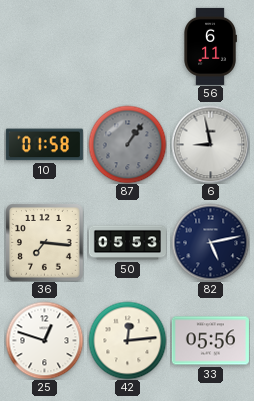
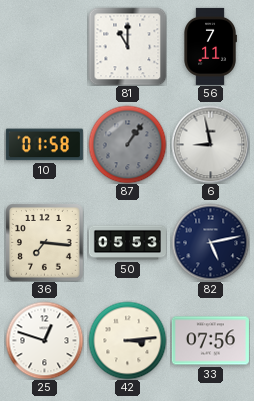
81: none -> 11:00 (127, 46)
56: 6:11 -> 7:11 (210, 46)
42: 12:14 -> 3:14 (127, 340)
33: 05:56 -> 07:56 (210, 341)
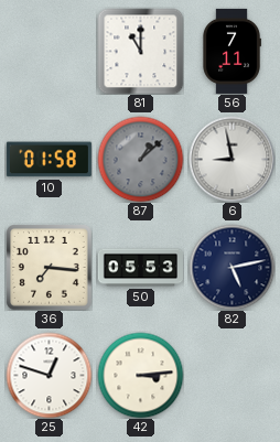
87: 1:06 -> 1:08 (140, 159)
33: 07:56 -> none (210, 341)
